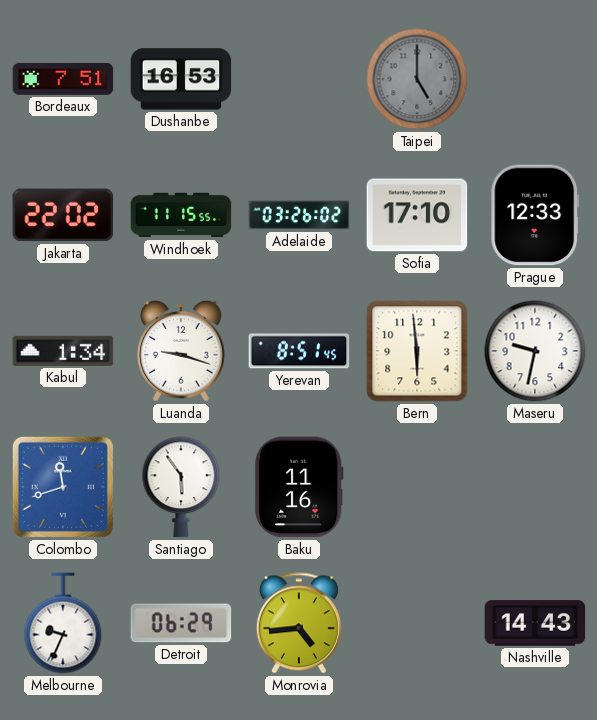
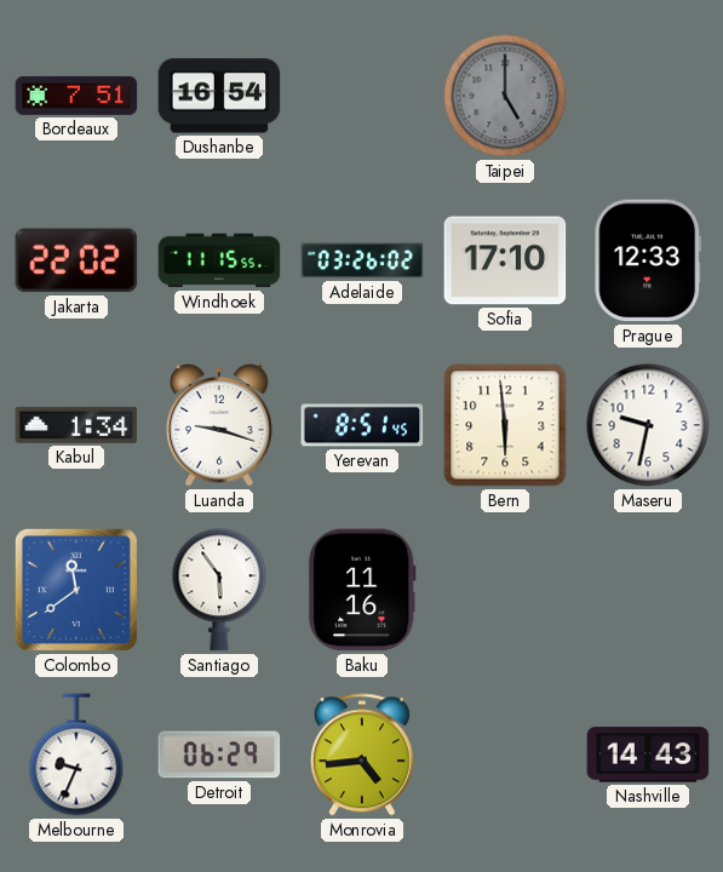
Dushanbe: 16:53 -> 16:54 (219, 96)
Colombo: 11:42 -> 11:39 (76, 590)
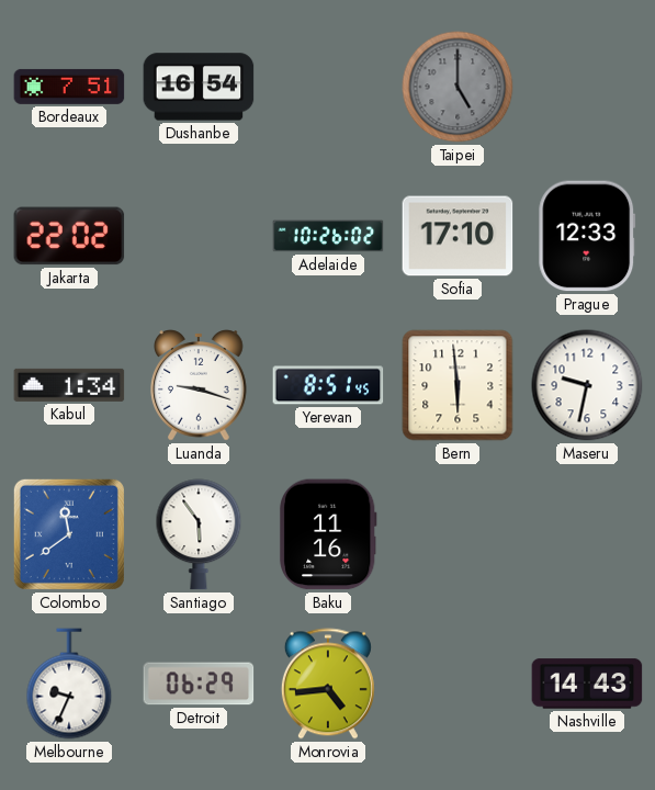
Windhoek: 11:15 -> none (219, 260)
Adelaide: 03:26 -> 10:26 (328, 236)
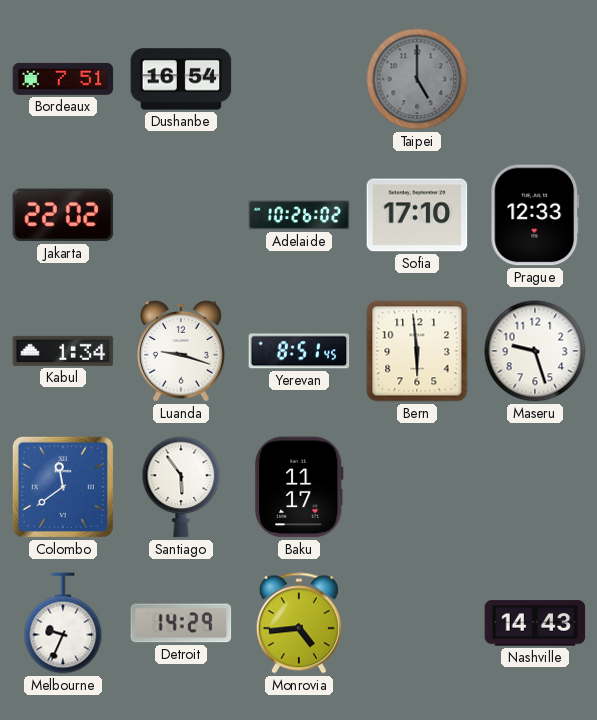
Maseru: 9:32 -> 9:27 (535, 351)
Baku: 11:16 -> 11:17 (299, 487)
Detroit: 06:29 -> 14:29 (181, 623)
